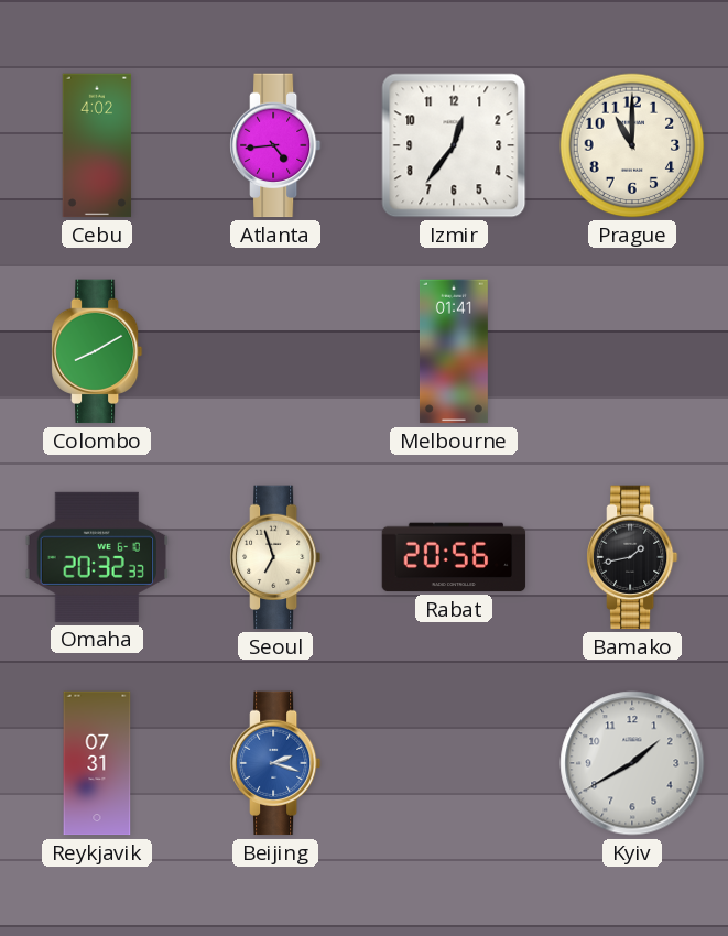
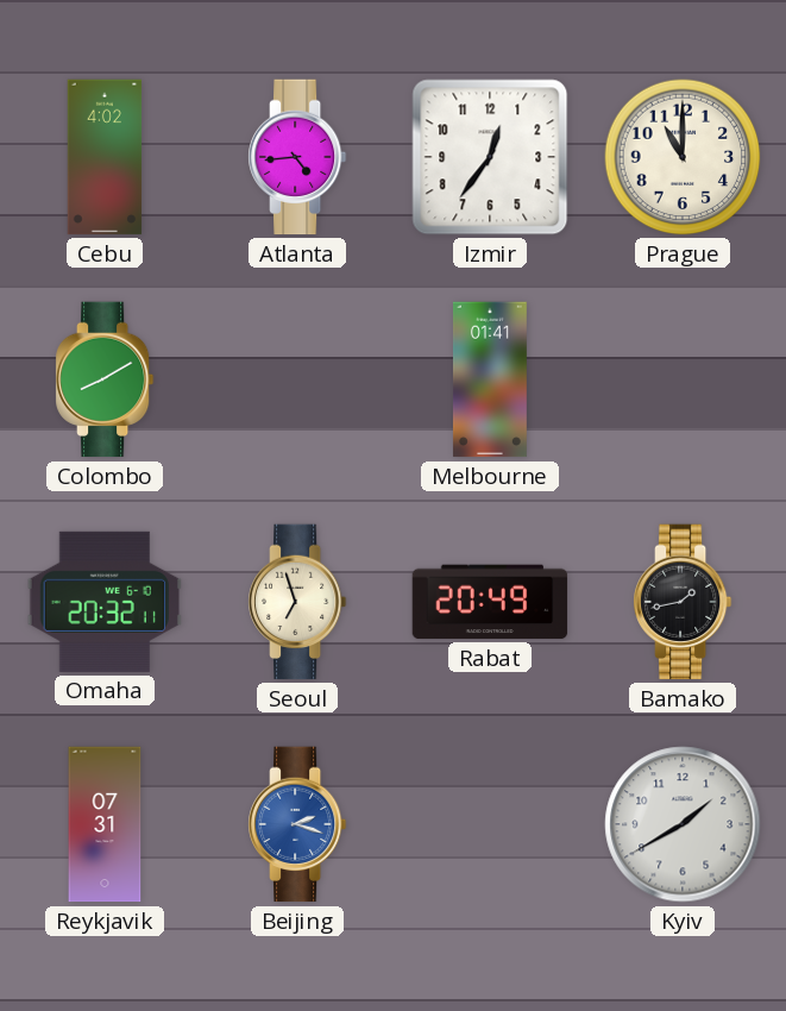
Omaha: 20:32:33 -> 20:32:11 (103, 602)
Rabat: 20:56 -> 20:49 (490, 602)
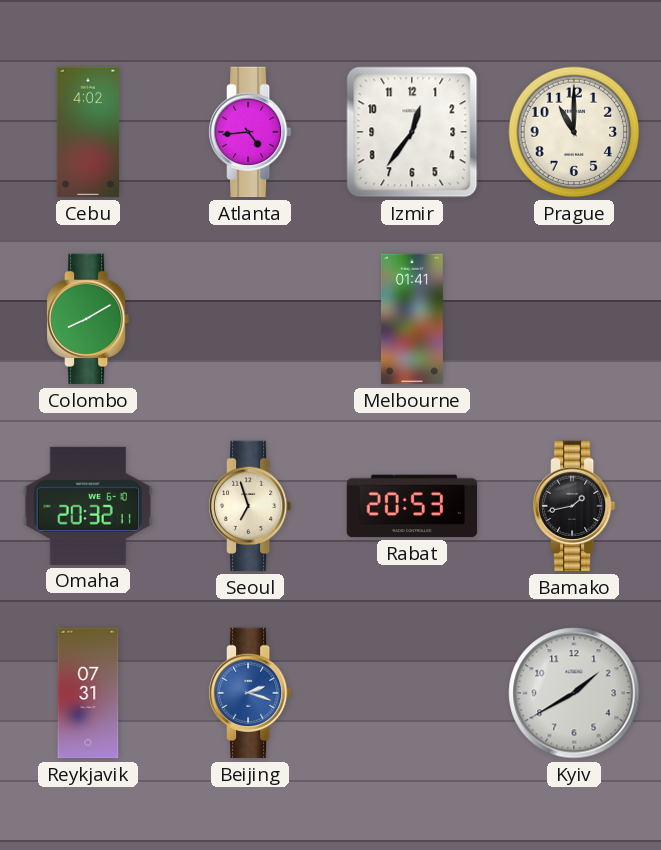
Rabat: 20:49 -> 20:53 (412, 506)
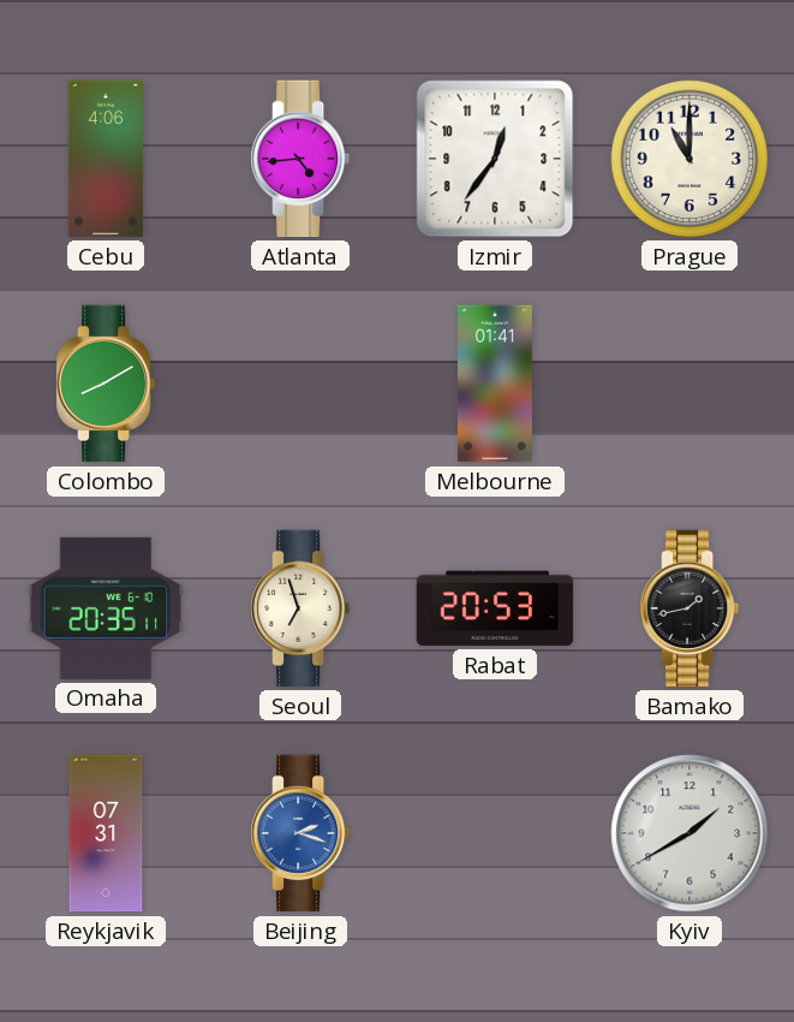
Cebu: 4:02 -> 4:06 (106, 159)
Omaha: 20:32 -> 20:35 (105, 608)
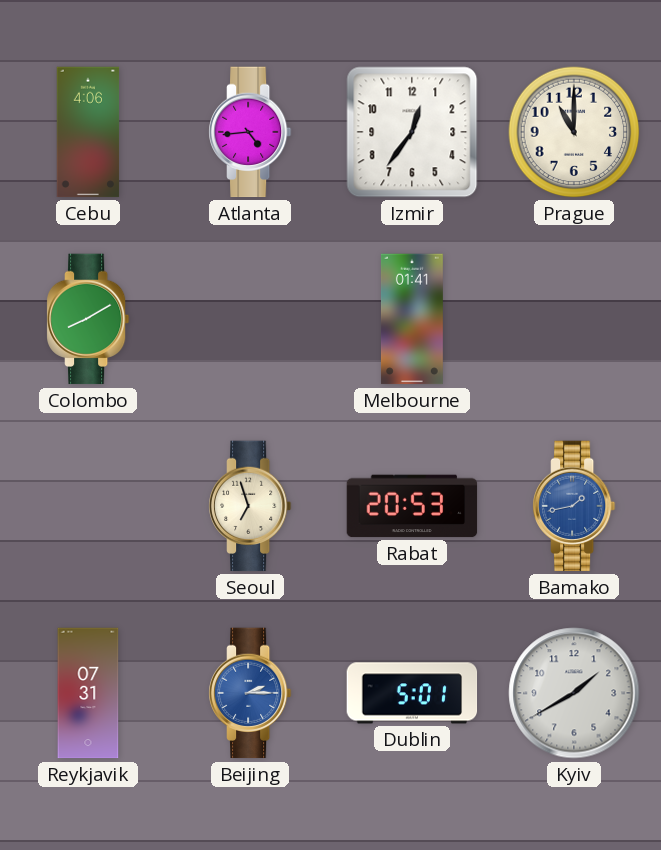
Omaha: 20:35 -> none (105, 608)
Bamako dial: black -> blue (574, 506)
Beijing: 2:18 -> 2:15 (250, 693)
Dublin: none -> 5:01 (412, 693)
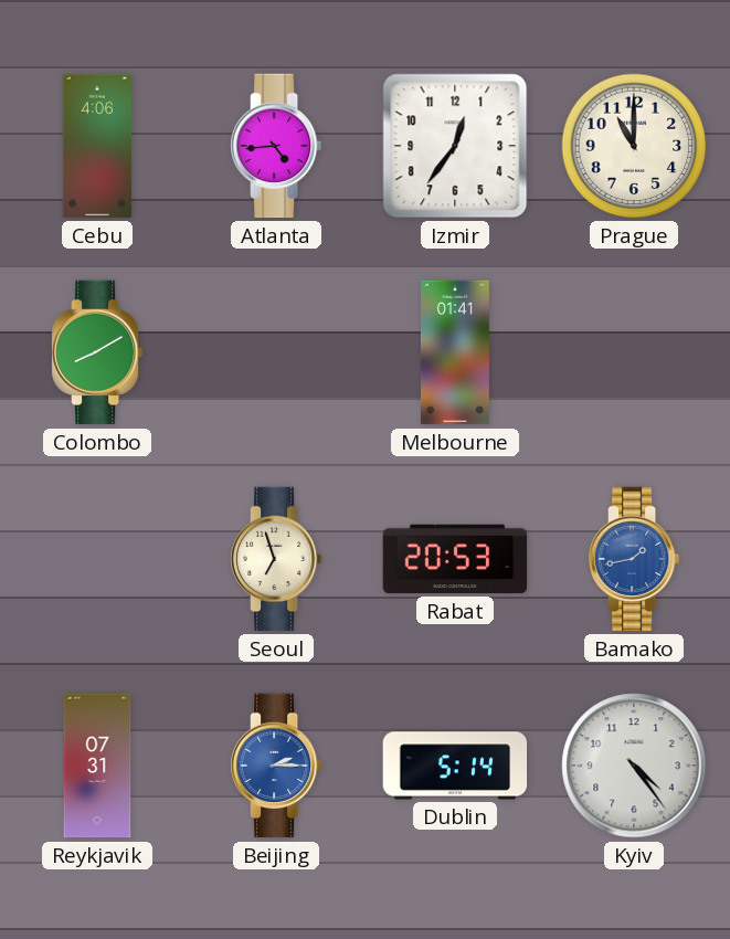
Dublin: 5:01 -> 5:14 (455, 766)
Kyiv: 1:40 -> 4:24 (634, 766)
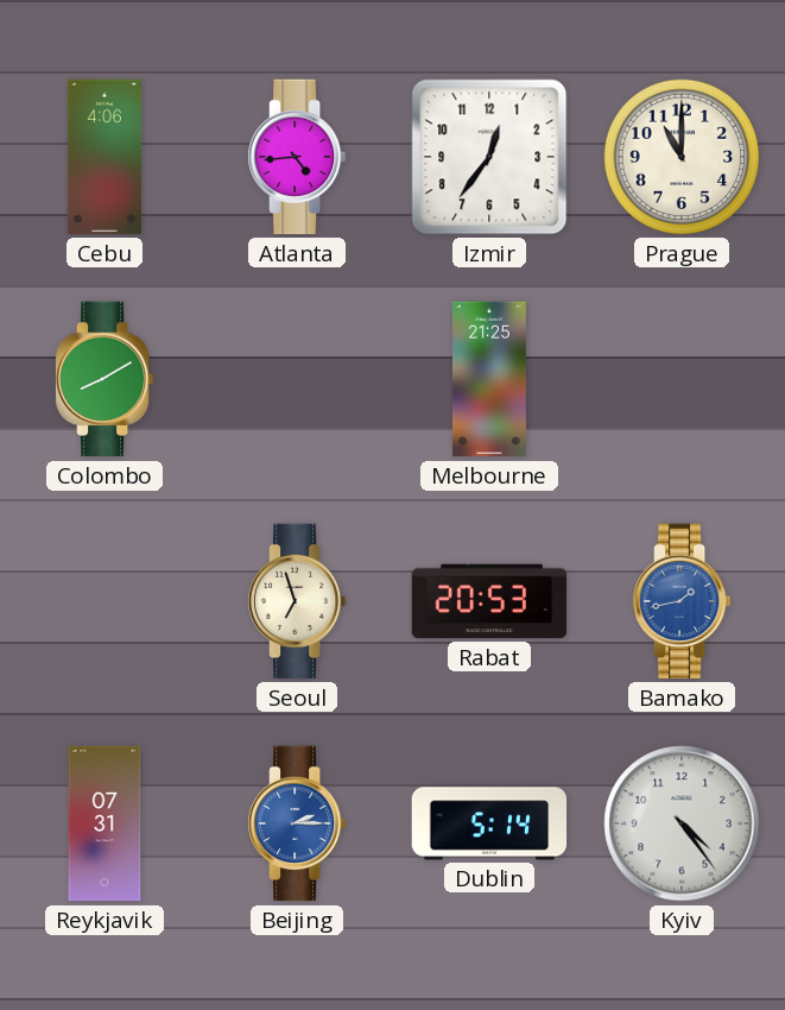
Melbourne: 01:41 -> 21:25 (489, 379)
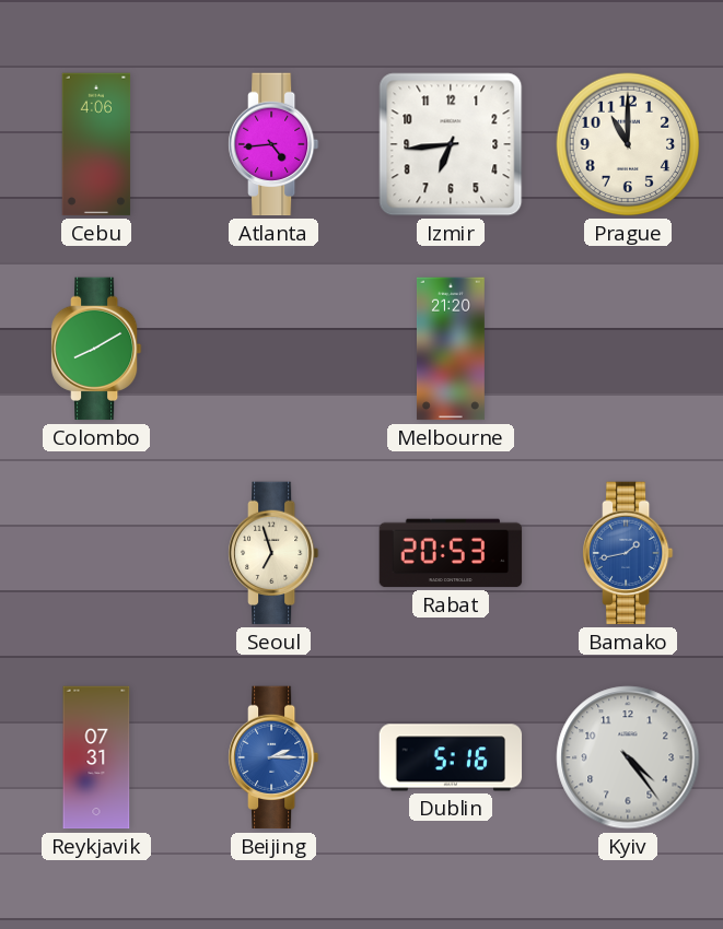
Izmir: 12:36 -> 6:44 (451, 144)
Melbourne: 21:25 -> 21:20 (451, 349)
Dublin: 5:14 -> 5:16 (451, 757)
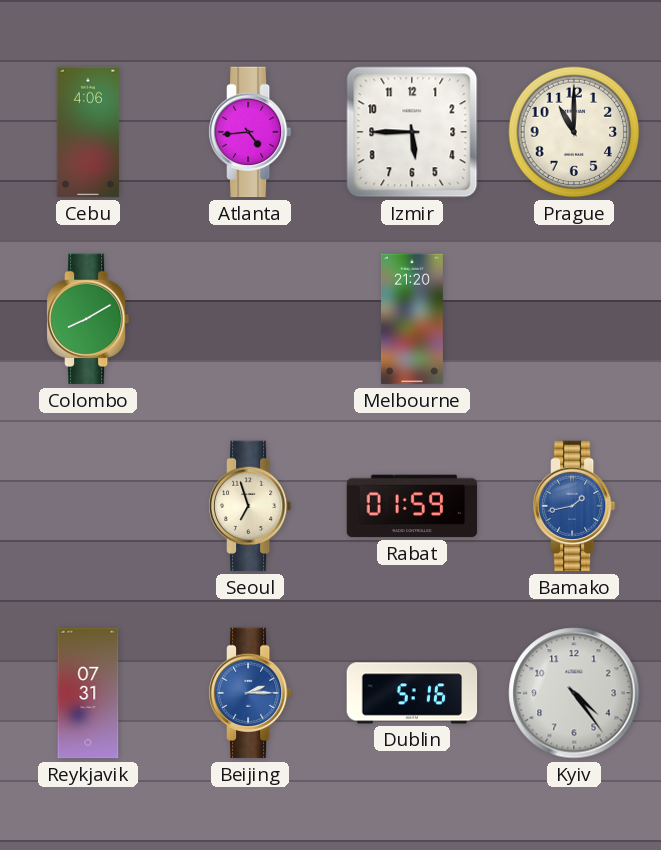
Izmir: 6:44 -> 5:45 (412, 132)
Rabat: 20:53 -> 01:59 (412, 506)
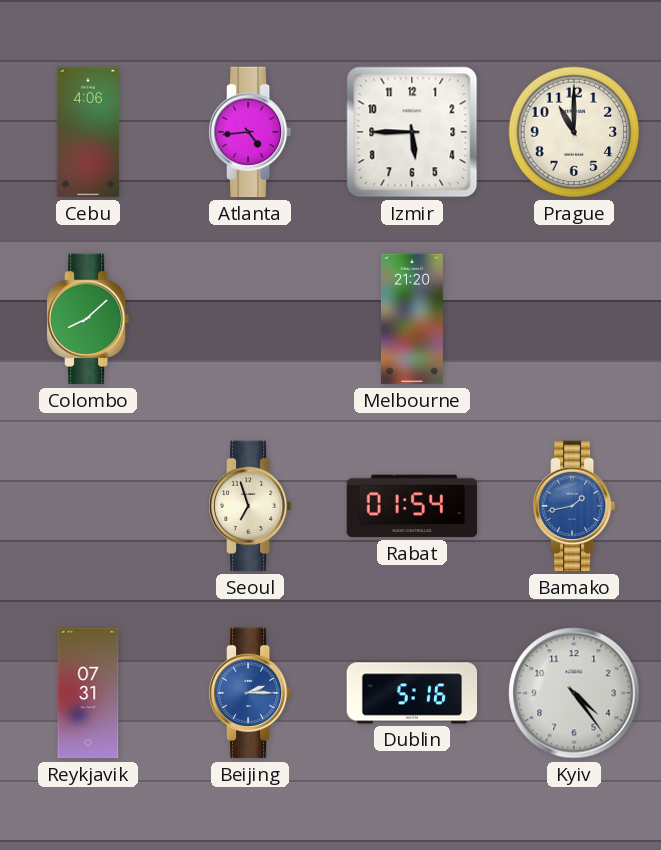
Colombo: 8:10 -> 8:08 (88, 319)
Rabat: 01:59 -> 01:54 (412, 506)
